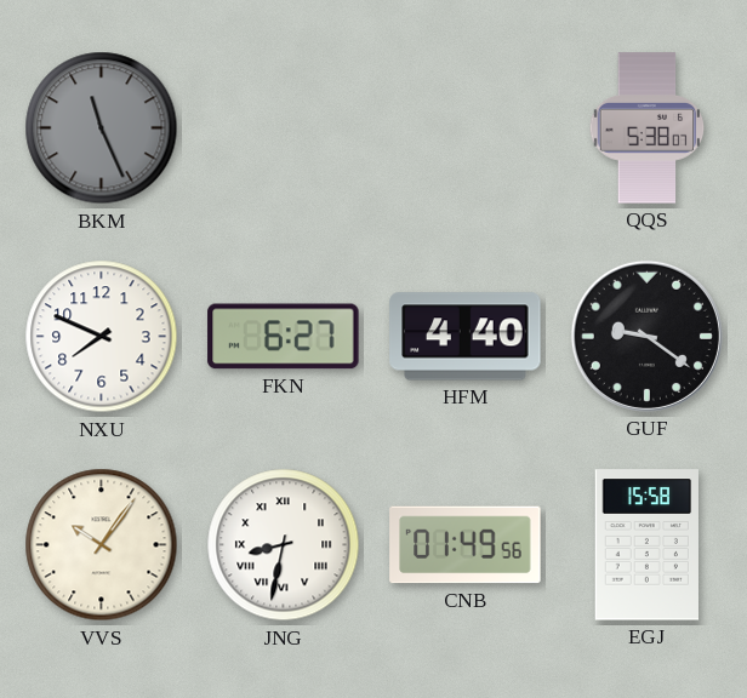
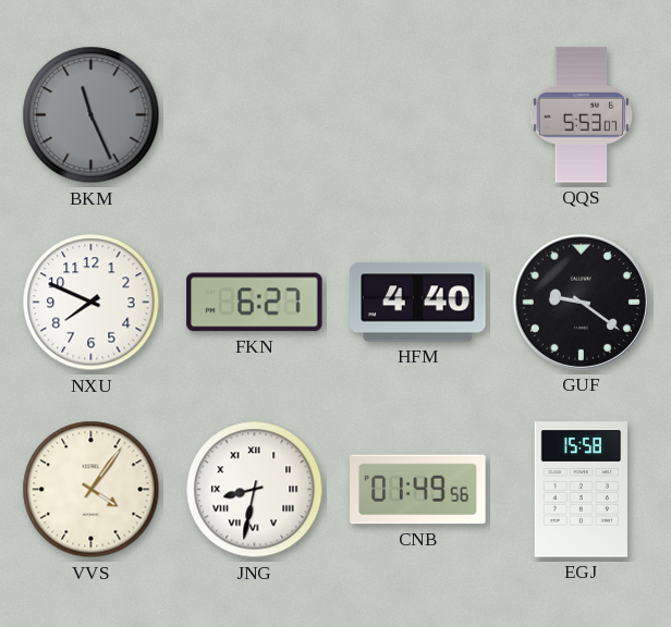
QQS: 5:38 -> 5:53 (582, 115)
VVS: 10:06 -> 4:06 (91, 490)
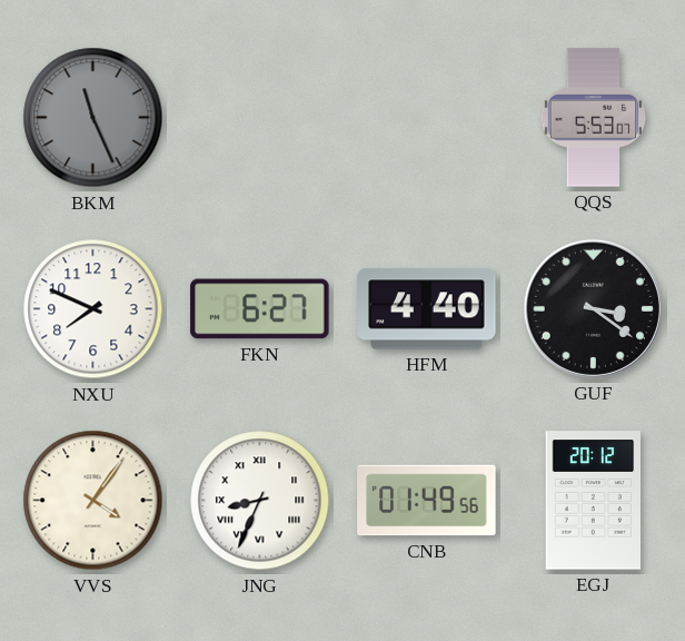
GUF: 9:21 -> 3:21 (593, 308)
JNG: 8:32 -> 8:34 (260, 501)
EGJ: 15:58 -> 20:12 (593, 501)
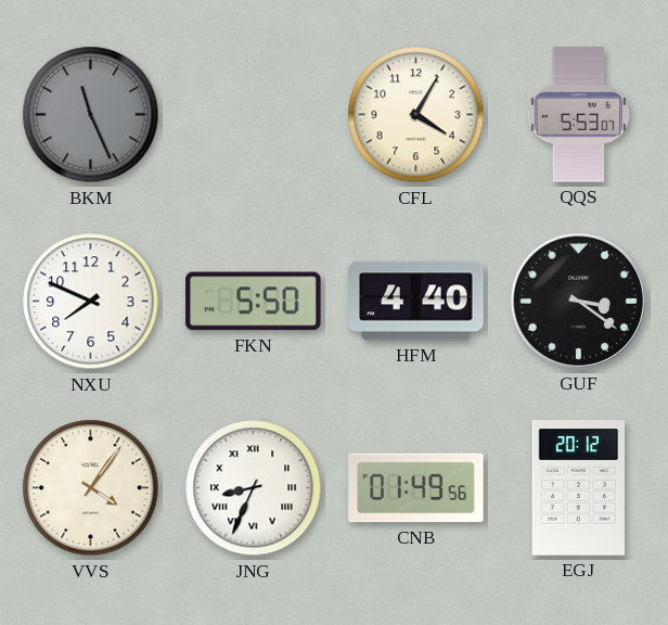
CFL: none -> 4:05 (416, 115)
FKN: 6:27 -> 5:50 (254, 302)
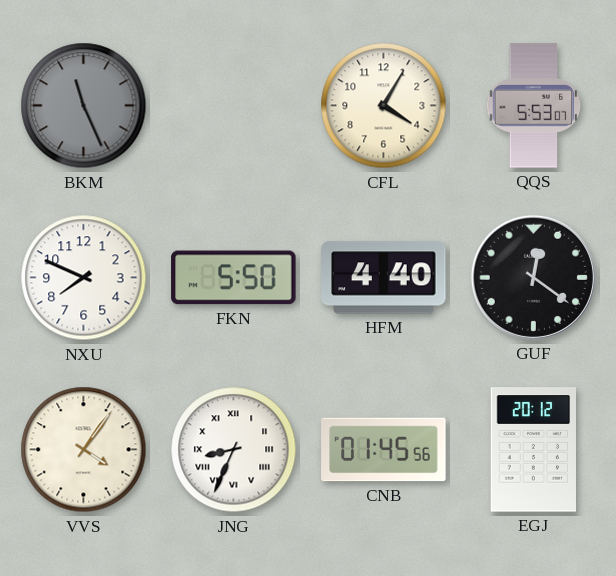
GUF: 3:21 -> 12:21 (533, 277)
CNB: 01:49 -> 01:45 (384, 450)
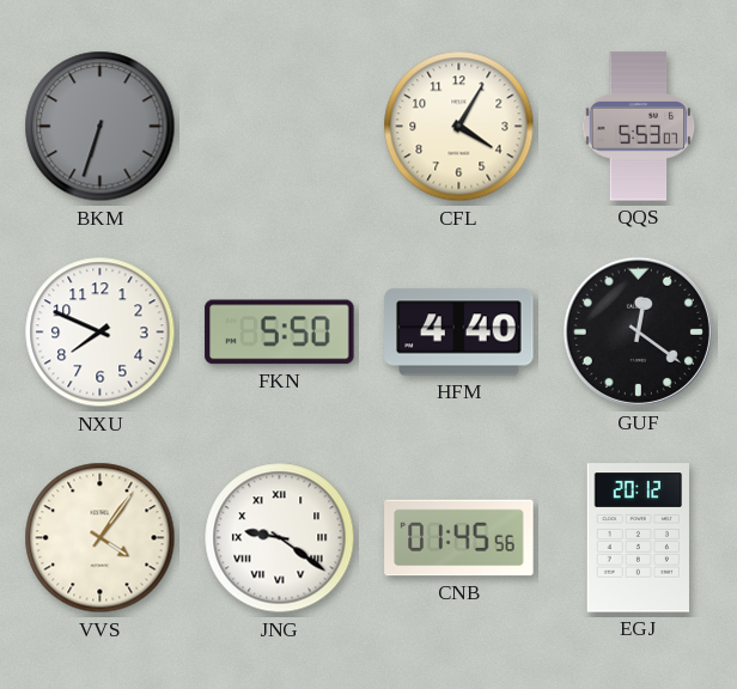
BKM: 11:26 -> 6:33 (100, 127)
JNG: 8:34 -> 9:21 (280, 538)
